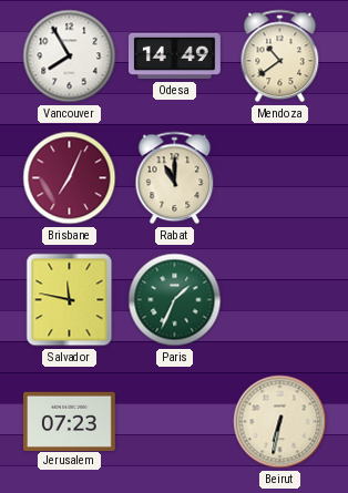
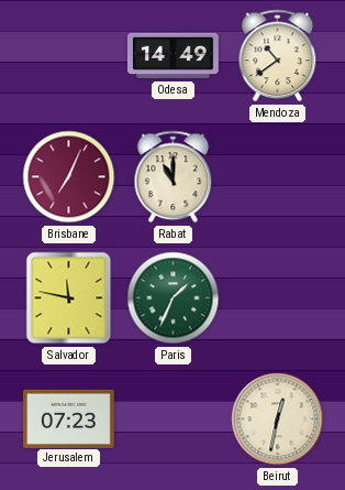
Vancouver: 7:55 -> none (70, 57)
Beirut: 6:32 -> 12:32 (278, 420)
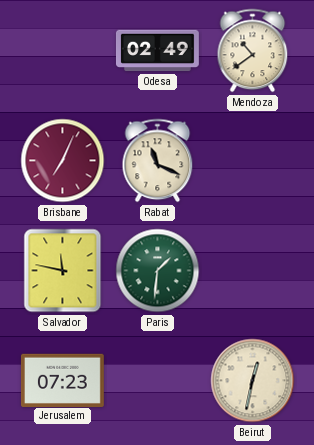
Odesa: 14:49 -> 02:49 (157, 51)
Rabat: 11:00 -> 11:19 (158, 161)
Paris: 1:34 -> 1:31 (158, 271)
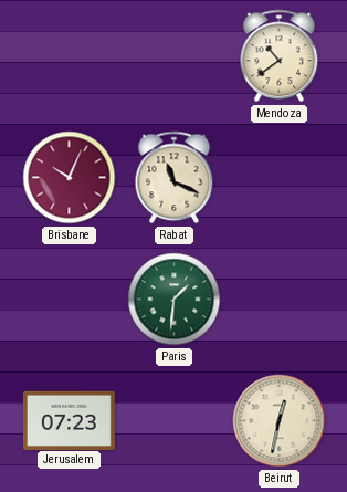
Odesa: 02:49 -> none (157, 51)
Brisbane: 7:04 -> 10:04 (70, 178)
Salvador: 11:47 -> none (63, 271)
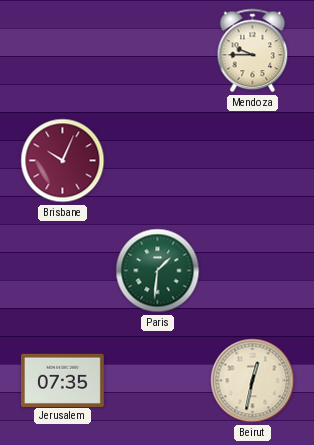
Mendoza: 10:39 -> 9:45 (253, 51)
Rabat: 11:19 -> none (175, 178)
Jerusalem: 07:23 -> 07:35 (62, 380)
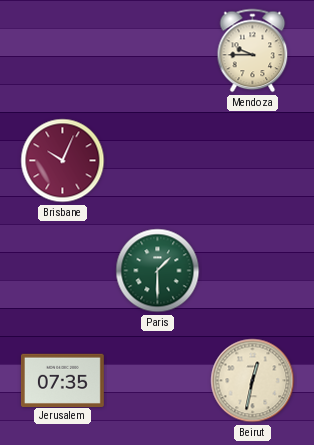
Paris: 1:31 -> 1:30 (158, 271)
